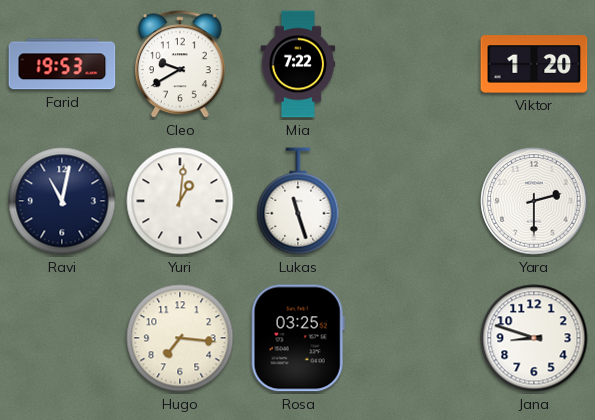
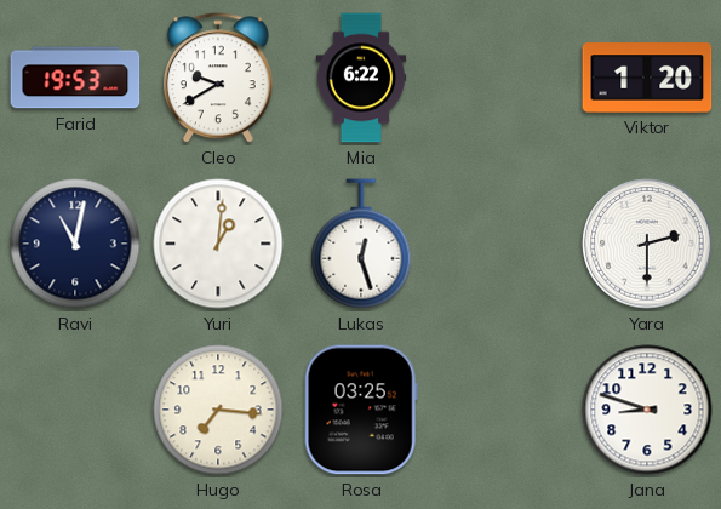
Mia: 7:22 -> 6:22 (361, 78)
Lukas: 11:27 -> 12:27 (361, 244)
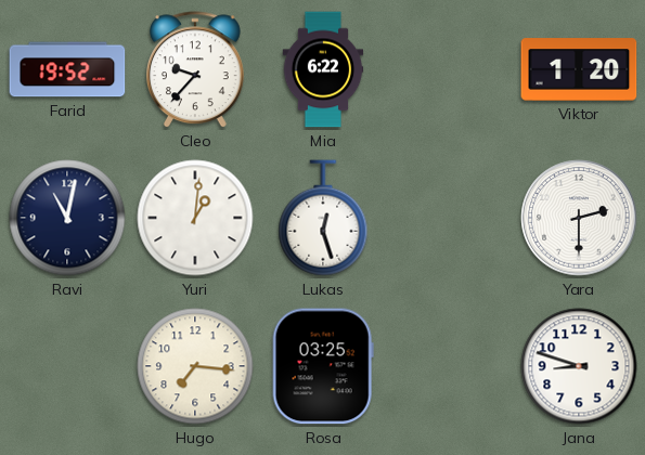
Farid: 19:53 -> 19:52 (67, 69)
Cleo: 9:40 -> 9:37 (195, 70)
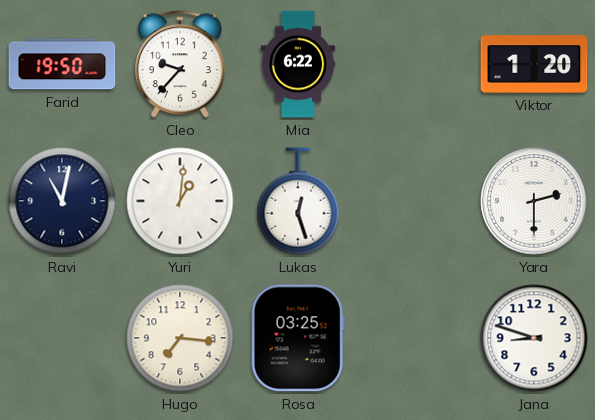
Farid: 19:52 -> 19:50 (62, 64)
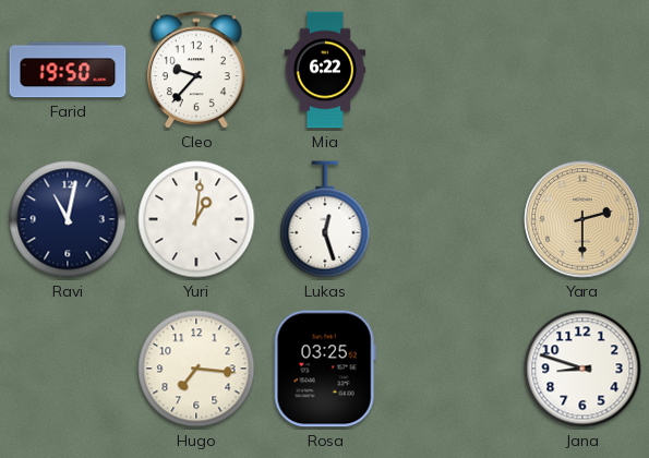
Viktor: 1:20 -> none (534, 64)
Yara dial: white -> champagne (582, 219)
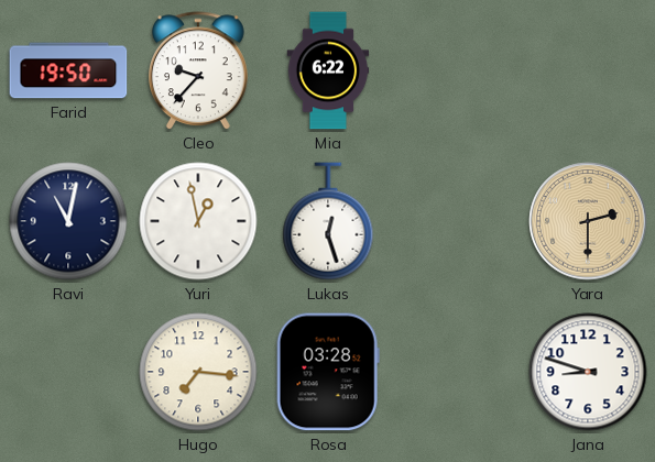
Yuri: 1:01 -> 12:58 (198, 221)
Rosa: 03:25 -> 03:28 (328, 372)
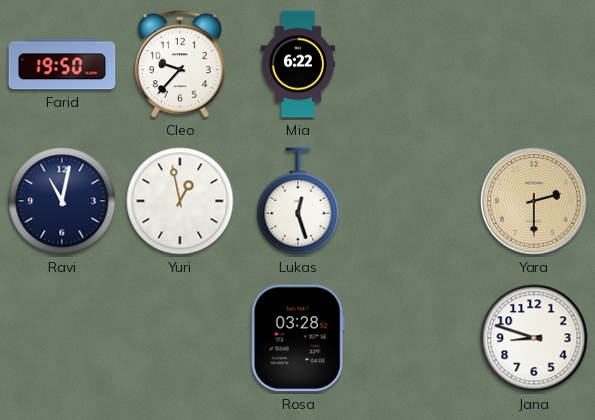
Hugo: 7:16 -> none (198, 372)
